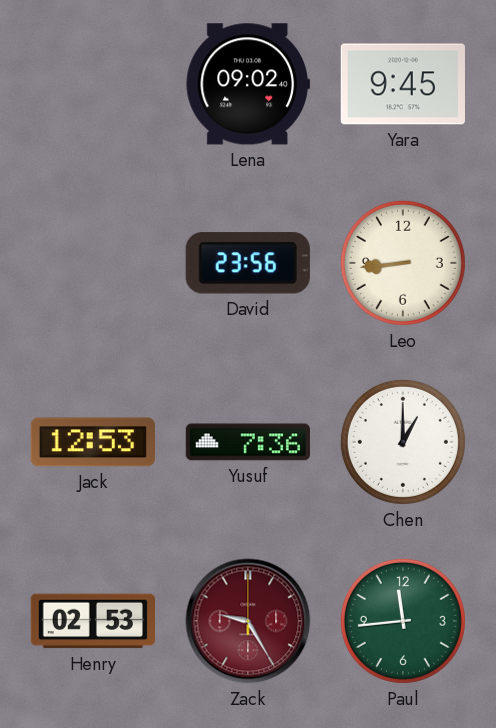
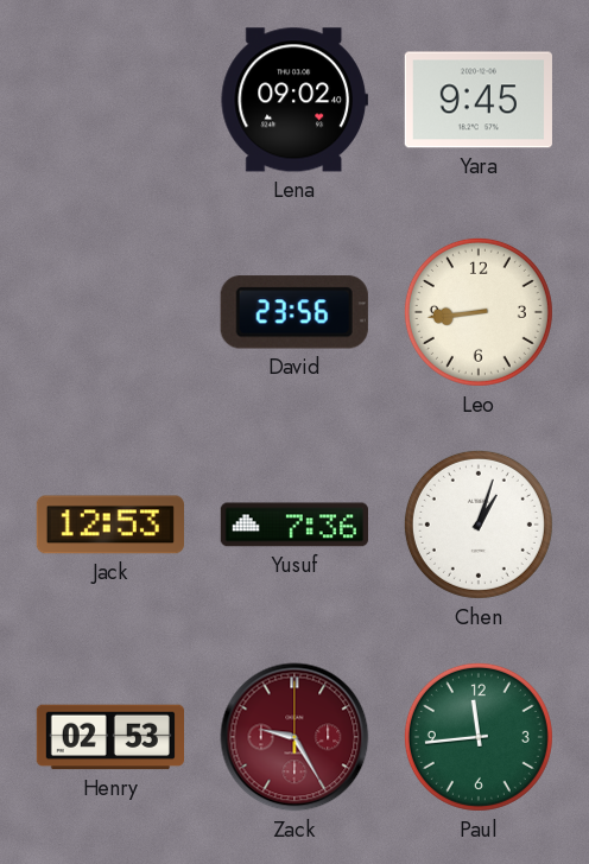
Chen: 1:00 -> 1:03 (479, 525)
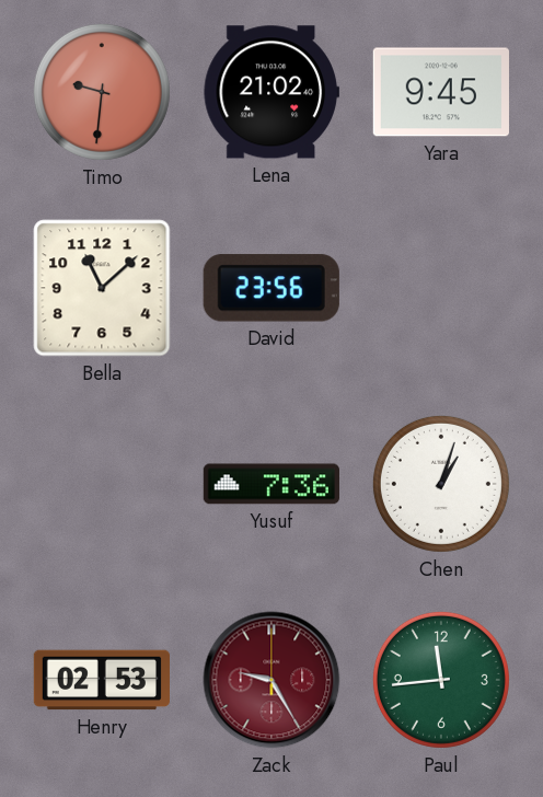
Timo: none -> 9:31 (102, 92)
Lena: 09:02 -> 21:02 (271, 92)
Bella: none -> 11:08 (102, 288)
Leo: 8:44 -> none (479, 312)
Jack: 12:53 -> none (110, 525)
